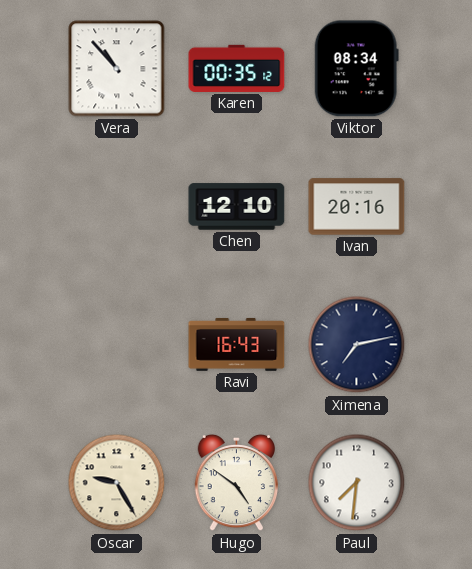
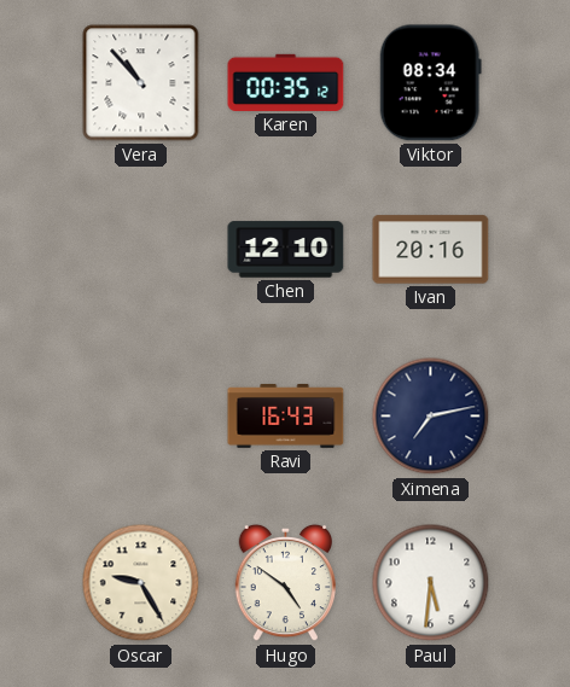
Paul: 7:31 -> 5:31 (431, 583)
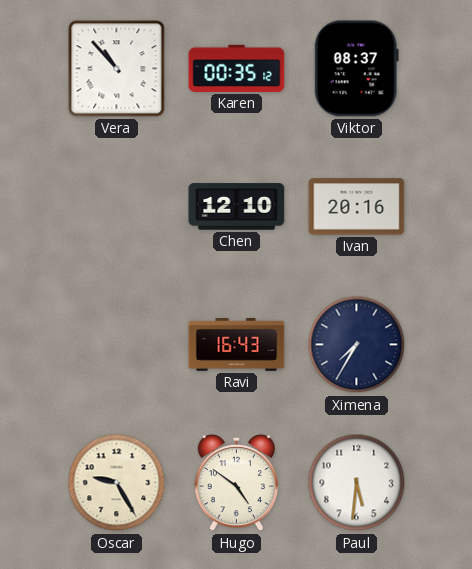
Viktor: 08:34 -> 08:37 (356, 69)
Ximena: 7:13 -> 7:35 (357, 345)
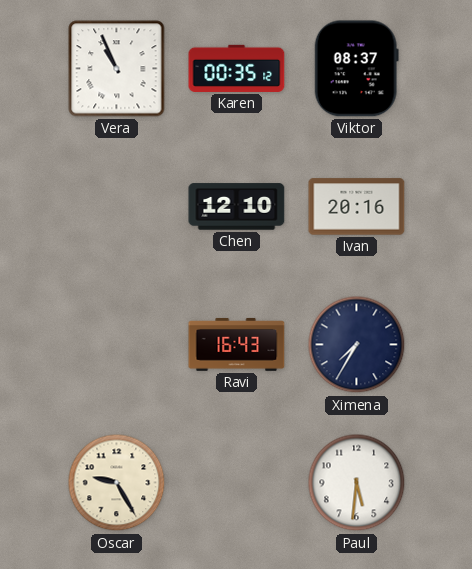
Vera: 10:53 -> 10:56 (117, 69)
Hugo: 4:51 -> none (236, 483)
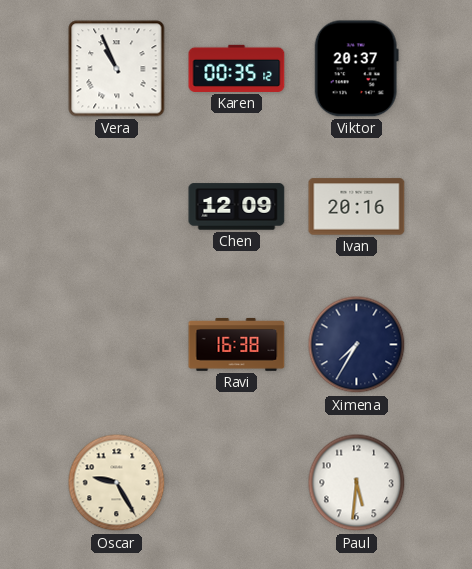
Viktor: 08:37 -> 20:37 (356, 69)
Chen: 12:10 -> 12:09 (237, 207)
Ravi: 16:43 -> 16:38 (237, 345)
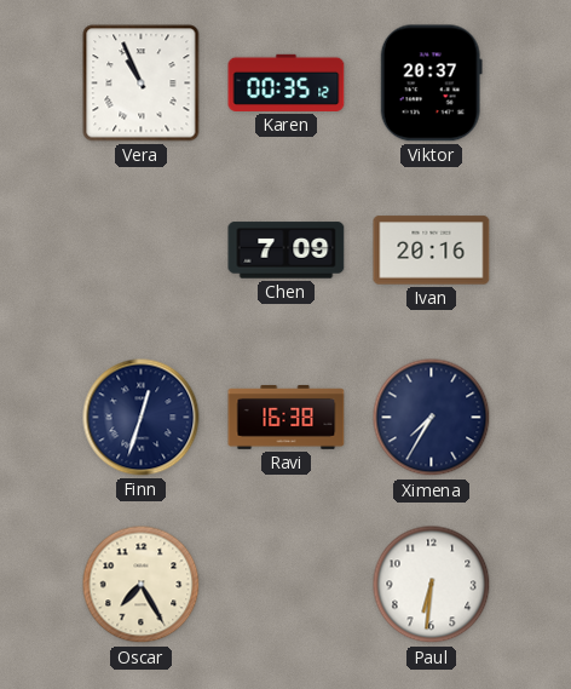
Chen: 12:09 -> 7:09 (287, 251)
Finn: none -> 12:33 (142, 418)
Oscar: 9:25 -> 7:25 (142, 585)
Paul: 5:31 -> 6:31 (432, 585)
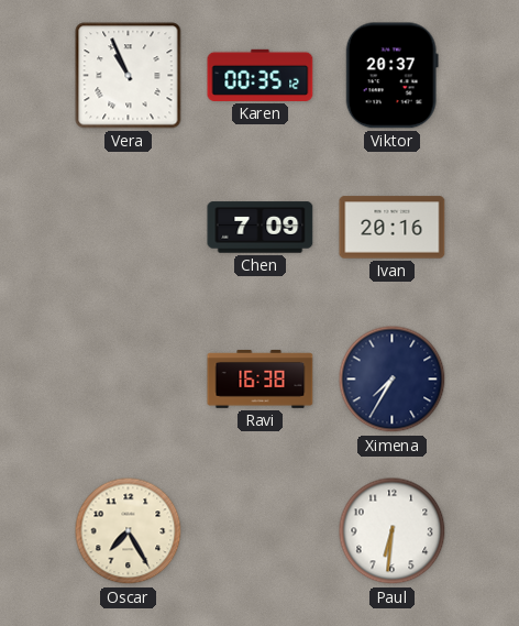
Finn: 12:33 -> none (142, 418)
